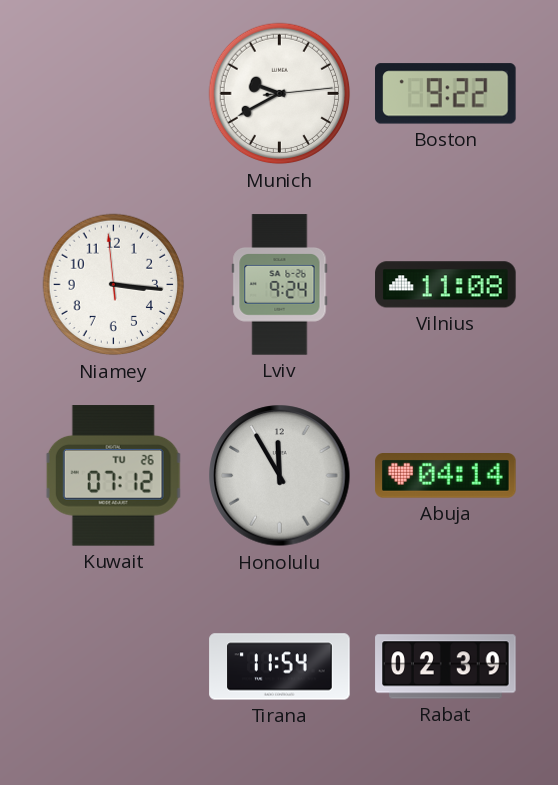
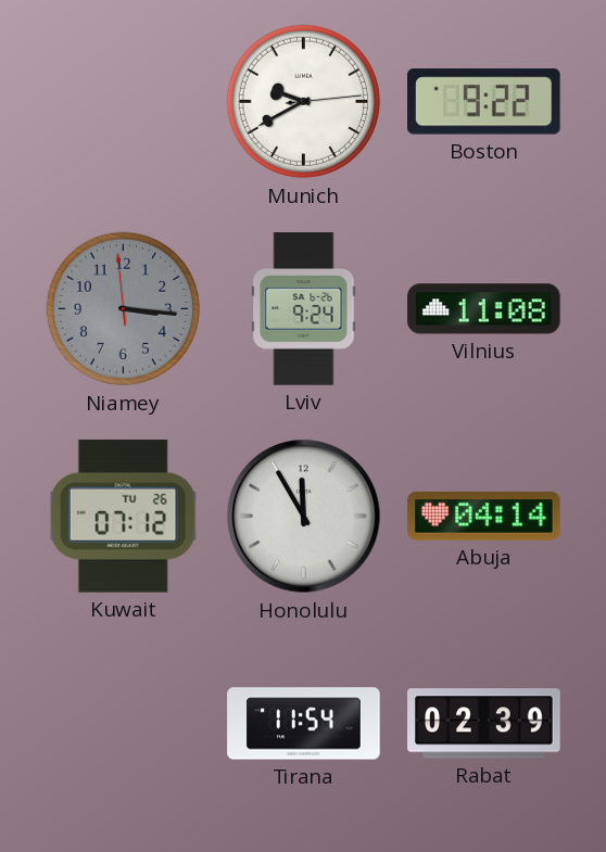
Niamey dial: white -> grey (124, 309)
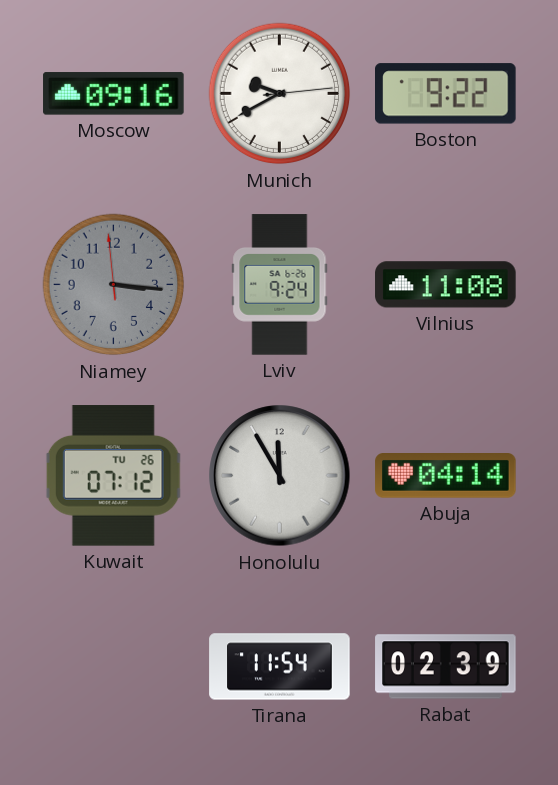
Moscow: none -> 09:16 (114, 94)
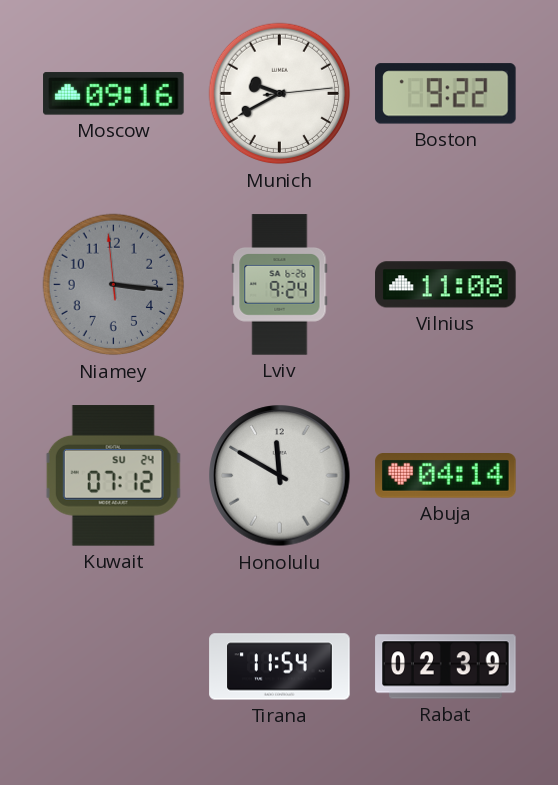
Kuwait date: TU 26 -> SU 24 (113, 476)
Honolulu: 11:55 -> 11:50 (280, 476)
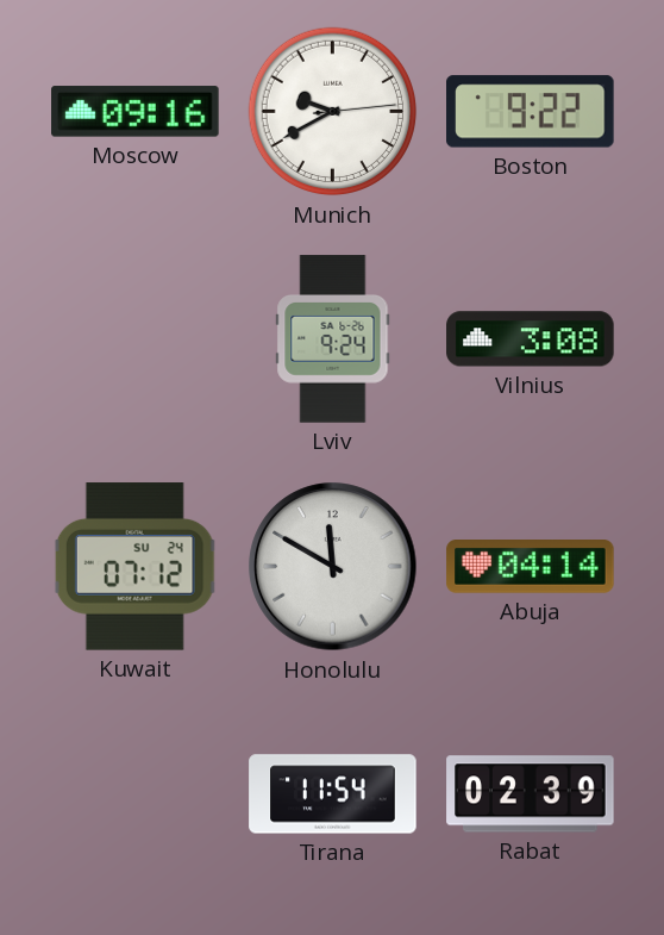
Niamey: 3:15 -> none (114, 285)
Vilnius: 11:08 -> 3:08 (531, 339)
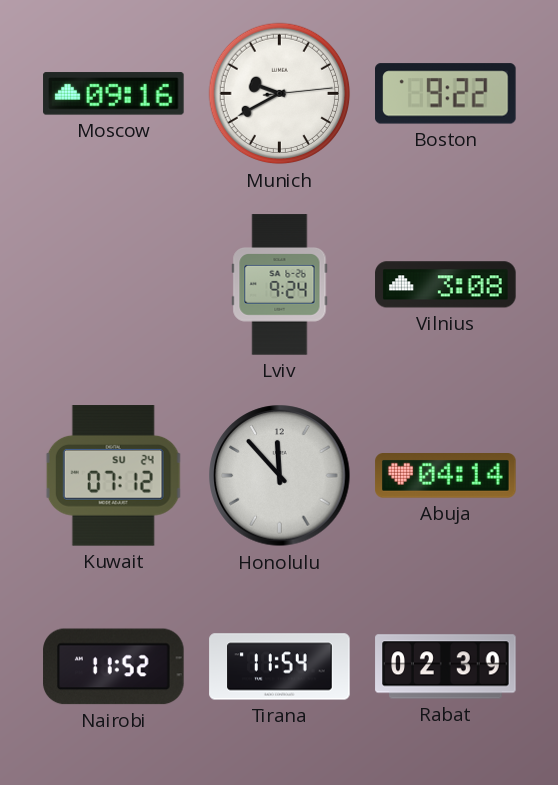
Honolulu: 11:50 -> 11:53 (280, 476)
Nairobi: none -> 11:52 (114, 667)
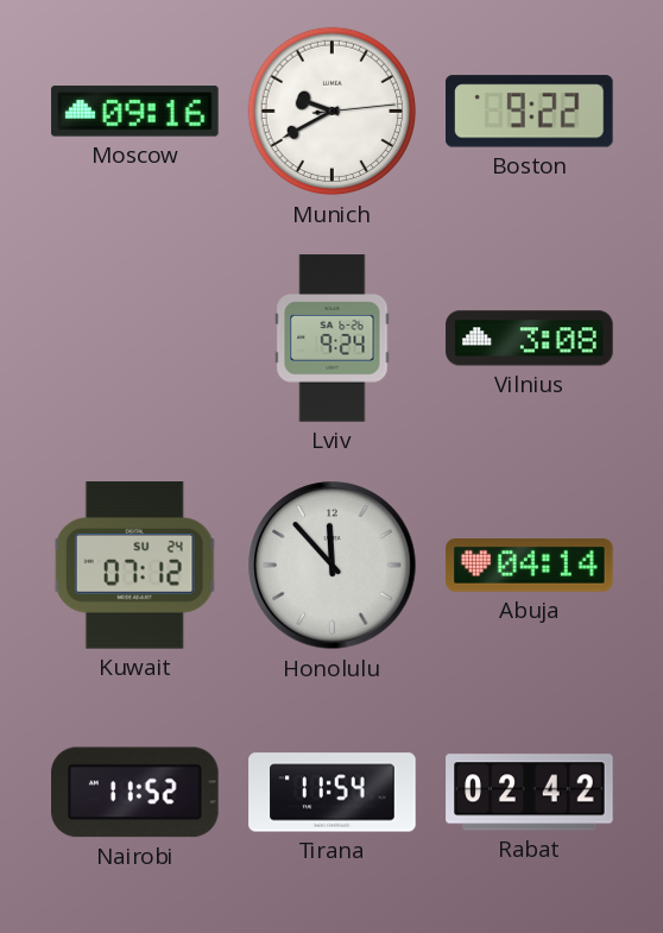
Rabat: 02:39 -> 02:42 (530, 793)
